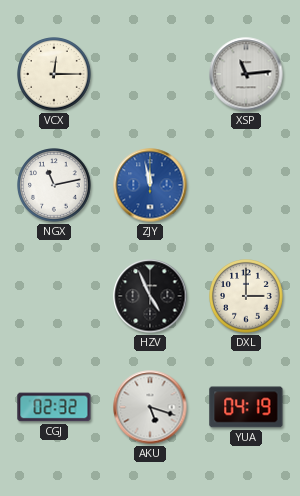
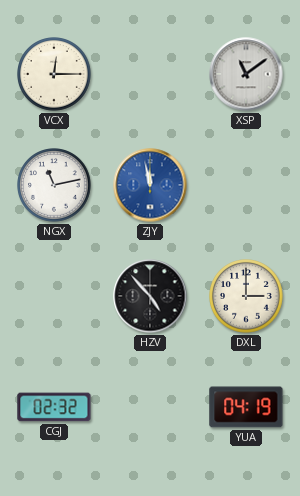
XSP: 11:14 -> 11:09 (246, 74)
HZV: 4:56 -> 4:53 (150, 296)
AKU: 5:18 -> none (150, 407)
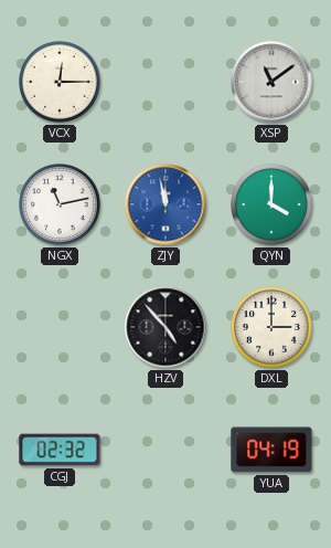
QYN: none -> 4:00 (271, 204)
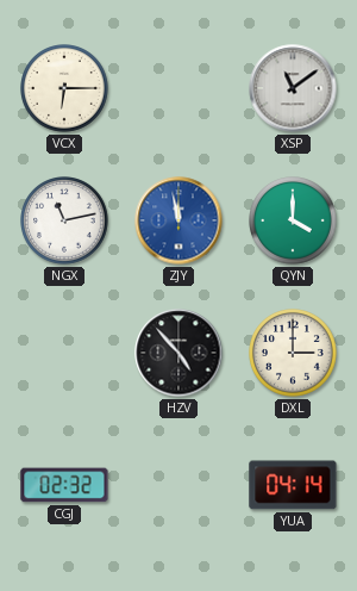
VCX: 12:15 -> 6:15 (64, 88)
YUA: 04:19 -> 04:14 (293, 485)
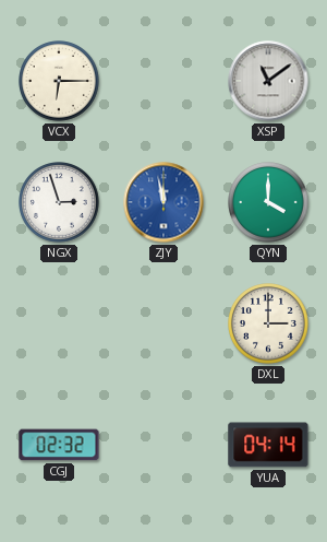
NGX: 11:13 -> 2:57 (59, 202)
HZV: 4:53 -> none (178, 353)
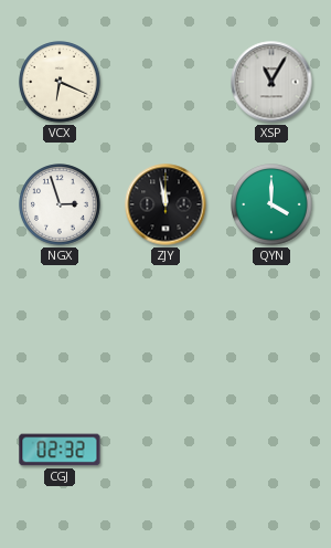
VCX: 6:15 -> 6:19 (60, 82)
XSP: 11:09 -> 11:05 (271, 82)
ZJY dial: blue -> black (165, 204)
DXL: 3:00 -> none (268, 323)
YUA: 04:14 -> none (268, 445)
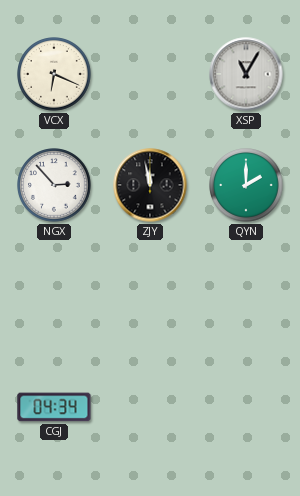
NGX: 2:57 -> 2:53 (54, 185)
QYN: 4:00 -> 2:00 (246, 185)
CGJ: 02:32 -> 04:34 (54, 407)
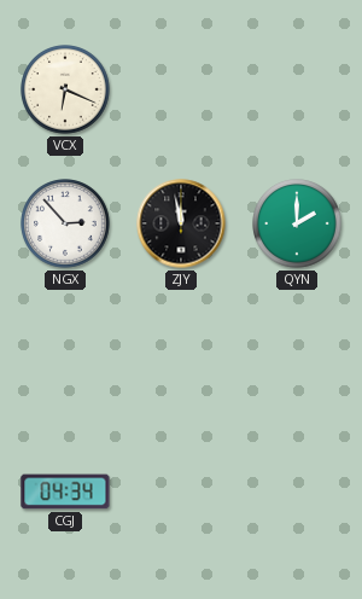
XSP: 11:05 -> none (246, 74)
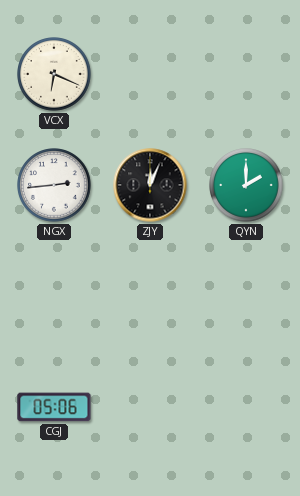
NGX: 2:53 -> 2:44 (54, 185)
ZJY: 11:58 -> 12:04 (150, 185)
CGJ: 04:34 -> 05:06 (54, 407)
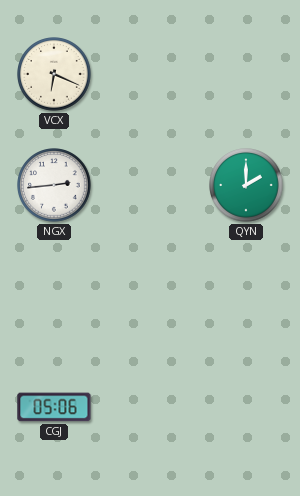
ZJY: 12:04 -> none (150, 185)
